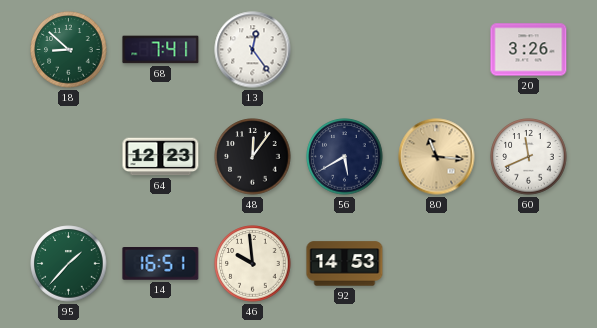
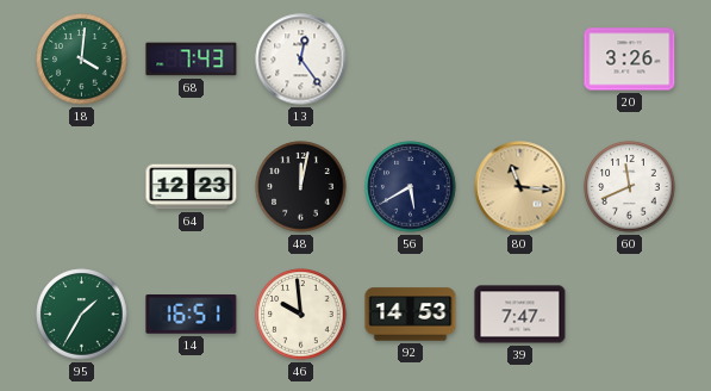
18: 8:52 -> 4:01 (82, 60)
68: 7:41 -> 7:43 (192, 60)
48: 12:06 -> 12:02 (301, 187)
95: 1:37 -> 1:35 (82, 315)
39: none -> 7:47 (520, 315)
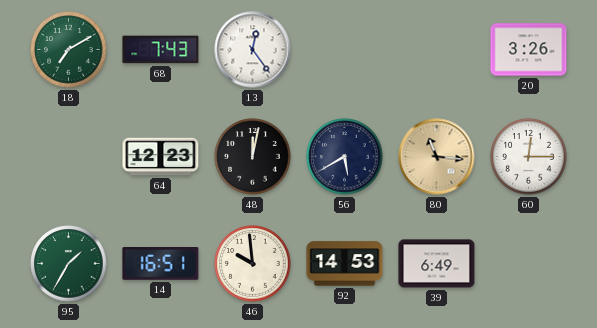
18: 4:01 -> 7:10 (69, 50)
60: 11:41 -> 12:15 (529, 157)
39: 7:47 -> 6:49 (437, 264)
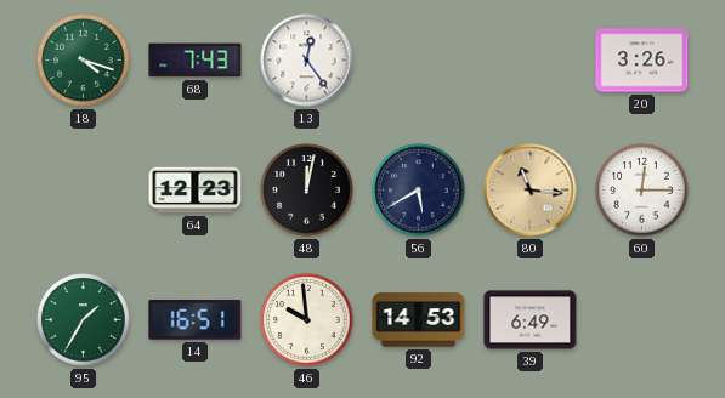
18: 7:10 -> 4:18 (84, 61)
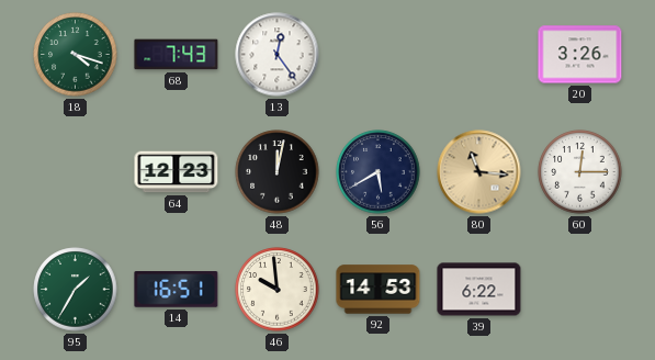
39: 6:49 -> 6:22 (479, 290)
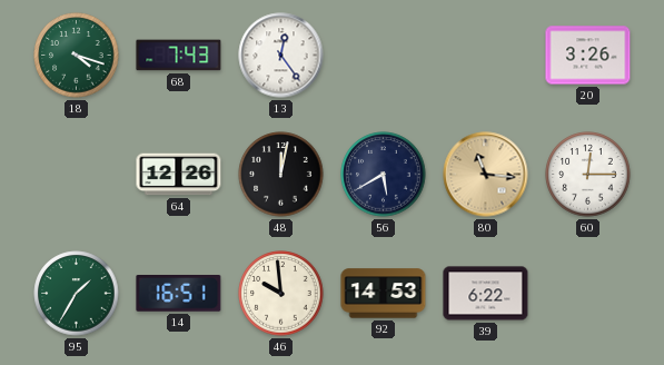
64: 12:23 -> 12:26 (179, 175)
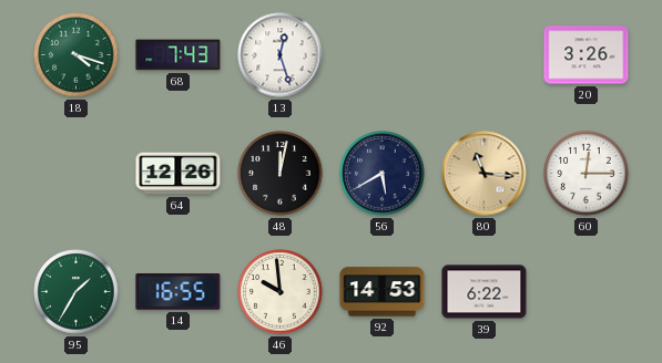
13: 12:24 -> 12:27 (281, 55)
14: 16:51 -> 16:55 (179, 292)
